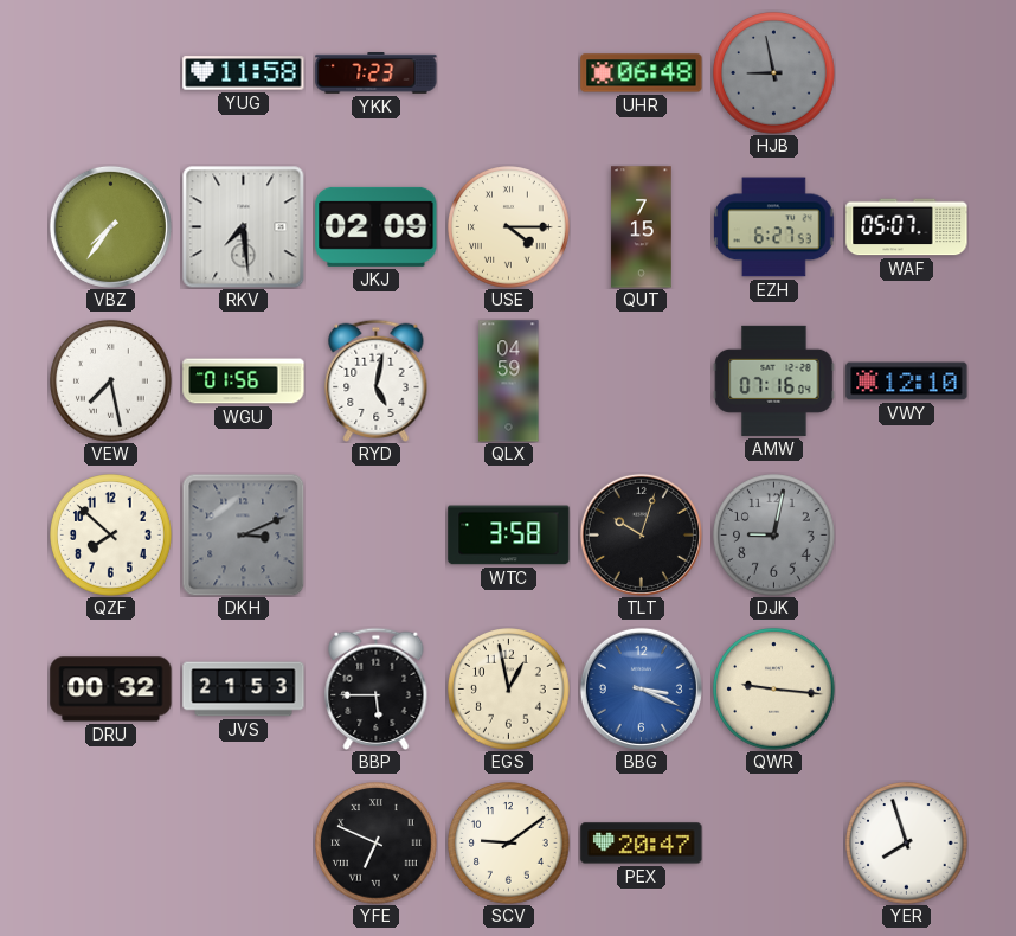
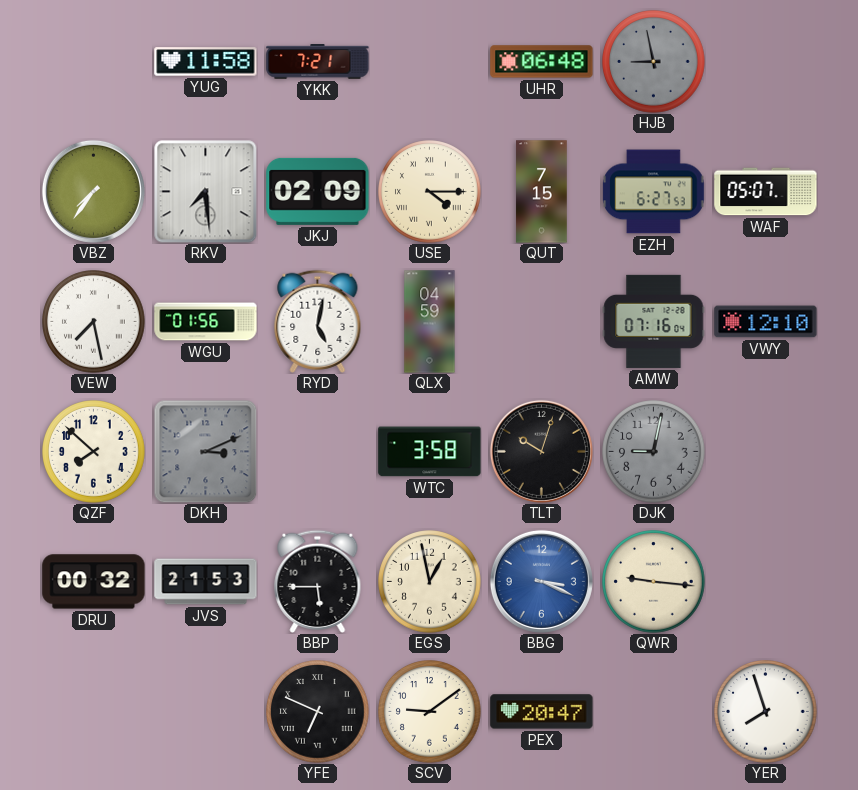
YKK: 7:23 -> 7:21 (318, 62)
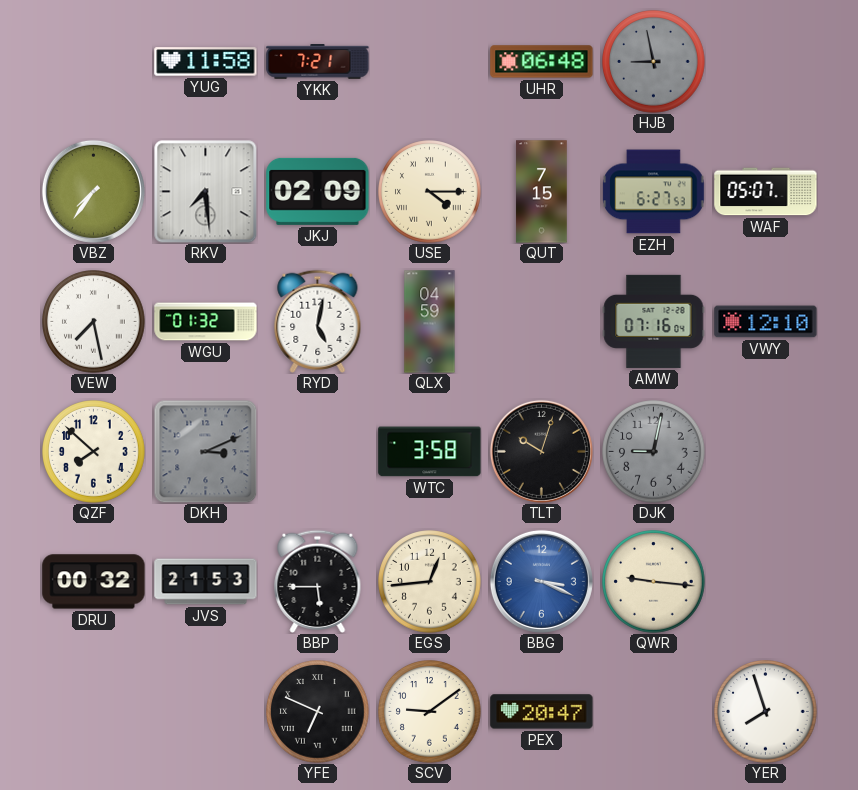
WGU: 01:56 -> 01:32 (206, 322)
EGS: 12:58 -> 12:44 (430, 582)
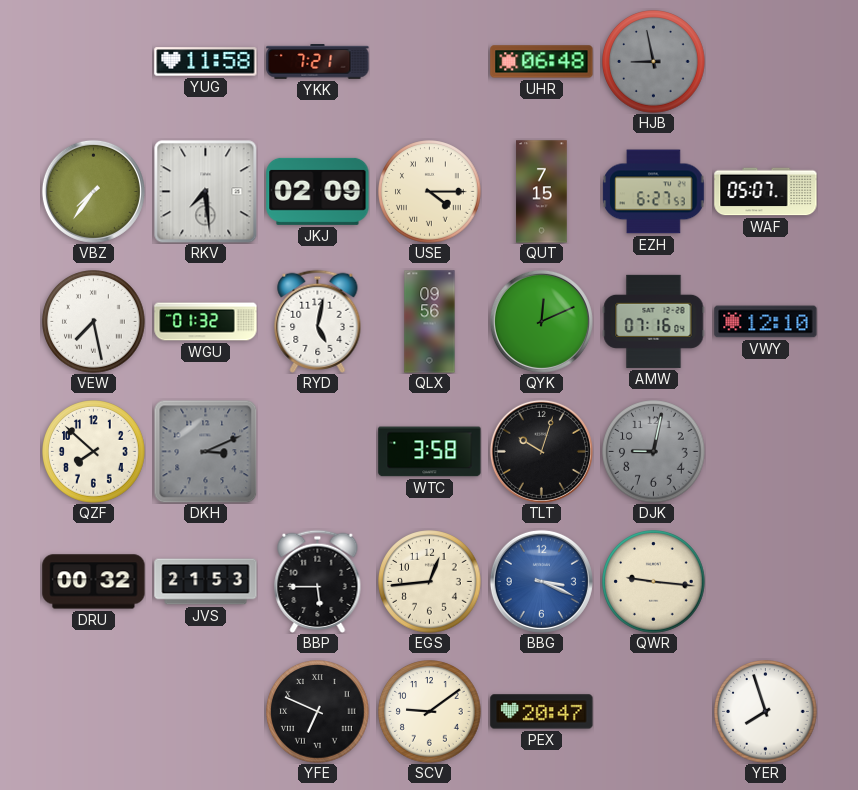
QLX: 04:59 -> 09:56 (430, 322)
QYK: none -> 12:11 (541, 321)
